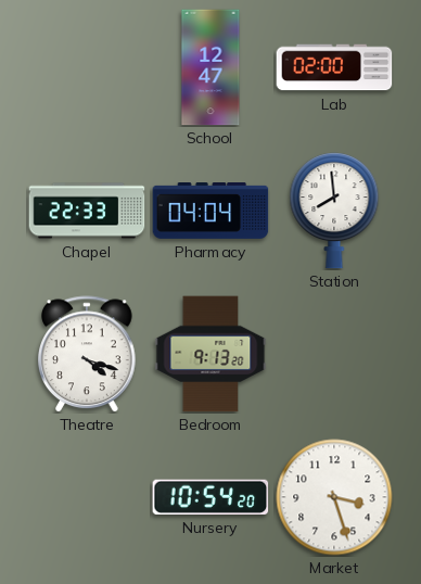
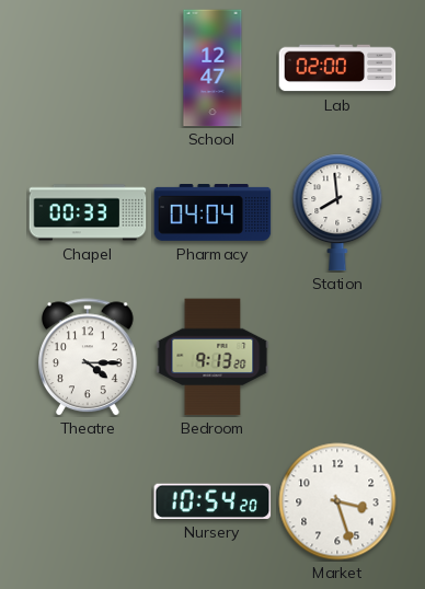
Chapel: 22:33 -> 00:33 (88, 212)
Theatre: 4:18 -> 4:15 (89, 357)
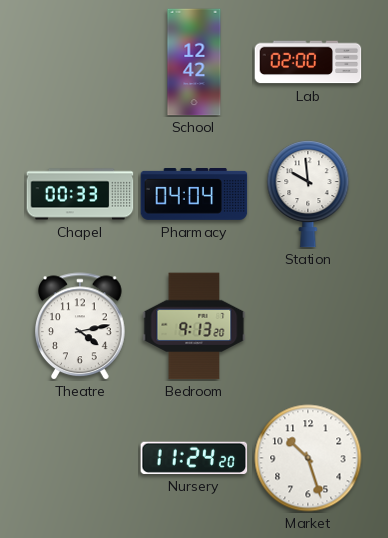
School: 12:47 -> 12:42 (194, 62)
Station: 7:59 -> 9:59 (308, 194)
Theatre: 4:15 -> 4:13 (81, 326)
Nursery: 10:54 -> 11:24 (194, 458)
Market: 3:27 -> 10:27 (308, 458)
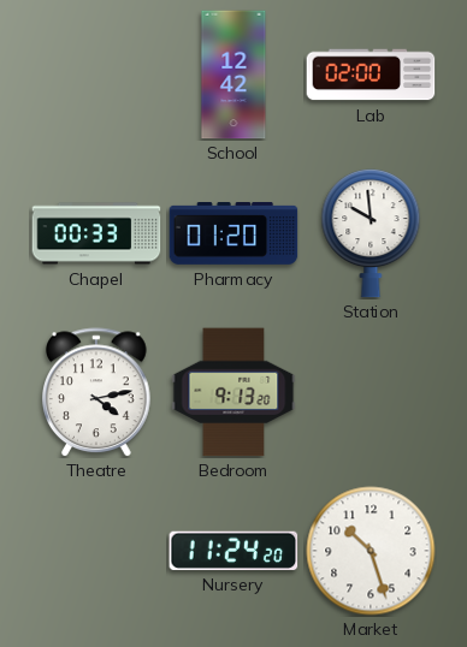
Pharmacy: 04:04 -> 01:20 (233, 235)
